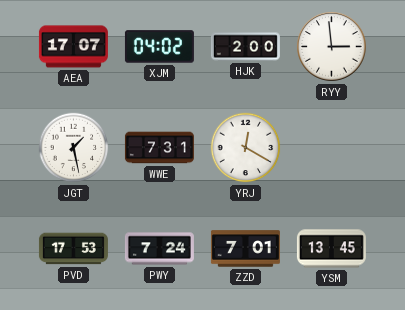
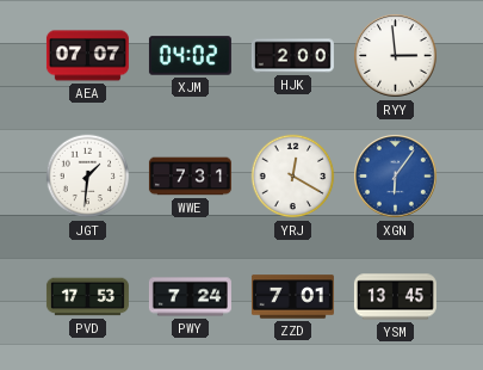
AEA: 17:07 -> 07:07 (87, 56)
JGT: 1:28 -> 1:31 (88, 177)
XGN: none -> 6:06 (396, 177)
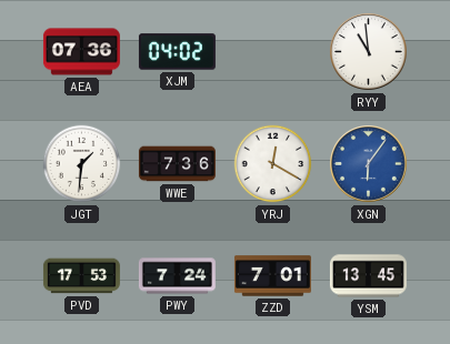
AEA: 07:07 -> 07:36 (81, 52)
HJK: 2:00 -> none (292, 56)
RYY: 2:59 -> 10:59 (369, 52)
WWE: 7:31 -> 7:36 (177, 164)
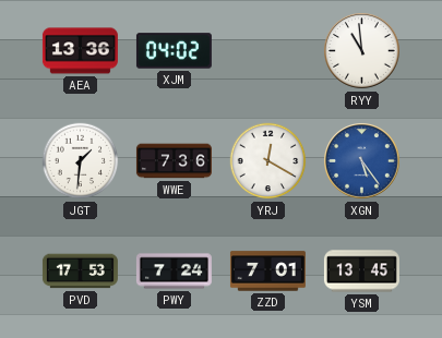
AEA: 07:36 -> 13:36 (80, 51)
XGN: 6:06 -> 5:24 (362, 161)
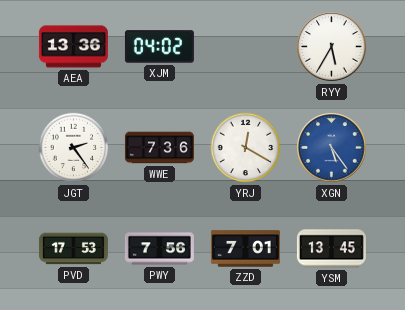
RYY: 10:59 -> 5:35 (332, 47)
JGT: 1:31 -> 2:24 (74, 148)
PWY: 7:24 -> 7:56 (159, 249)
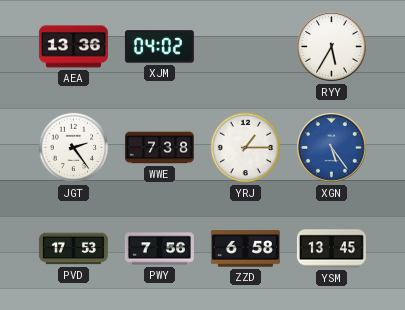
WWE: 7:36 -> 7:38 (159, 148)
YRJ: 12:20 -> 1:15 (246, 148)
ZZD: 7:01 -> 6:58 (245, 249)
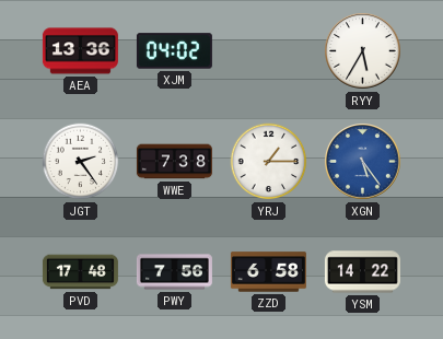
PVD: 17:53 -> 17:48 (80, 272)
YSM: 13:45 -> 14:22 (362, 272)
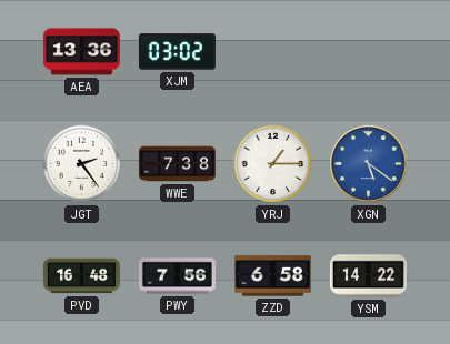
XJM: 04:02 -> 03:02 (177, 52)
RYY: 5:35 -> none (363, 51)
XGN: 5:24 -> 5:21 (369, 164)
PVD: 17:48 -> 16:48 (81, 276)
